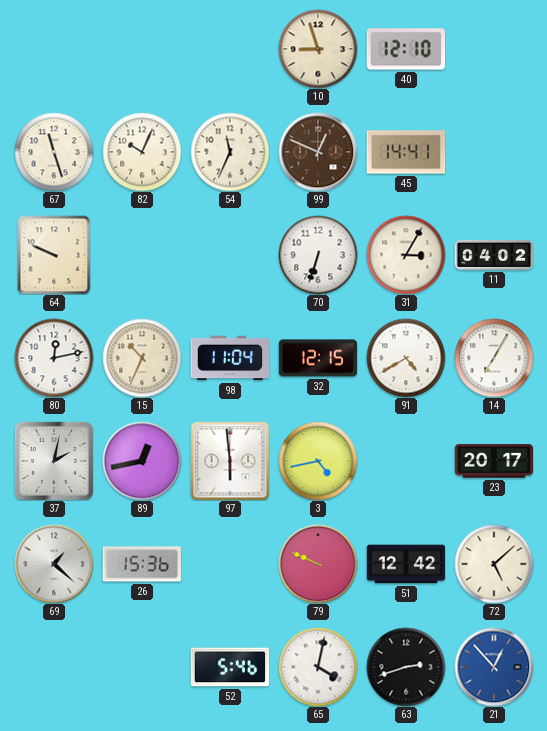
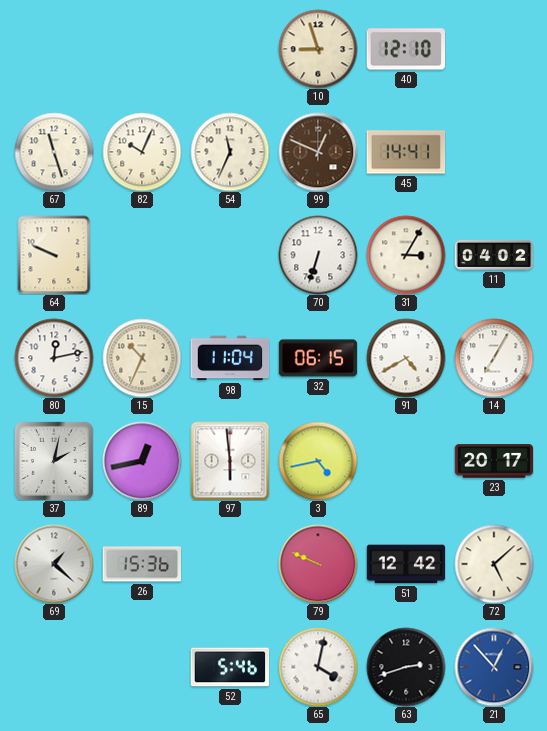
32: 12:15 -> 06:15 (318, 358)
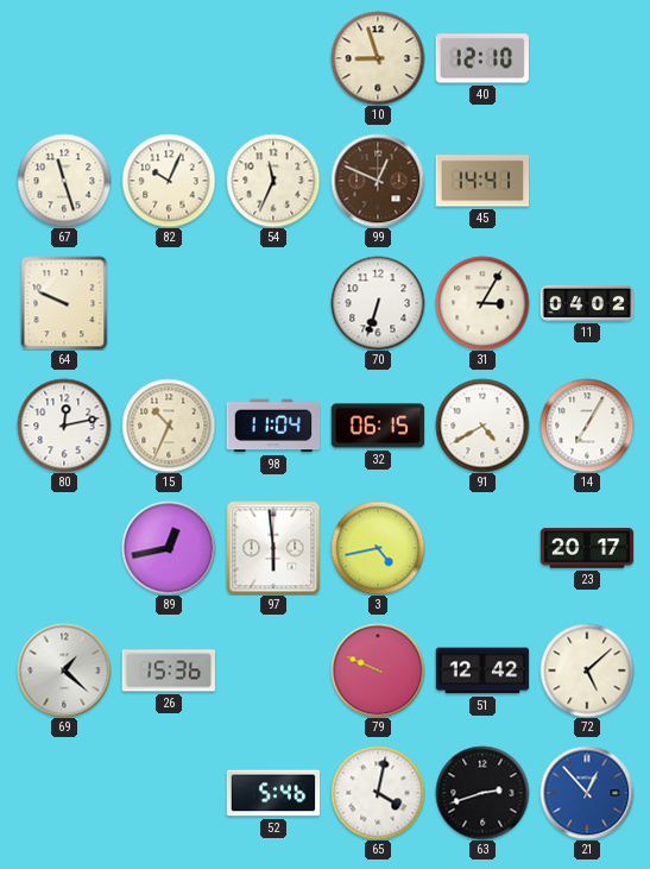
37: 2:02 -> none (54, 461)
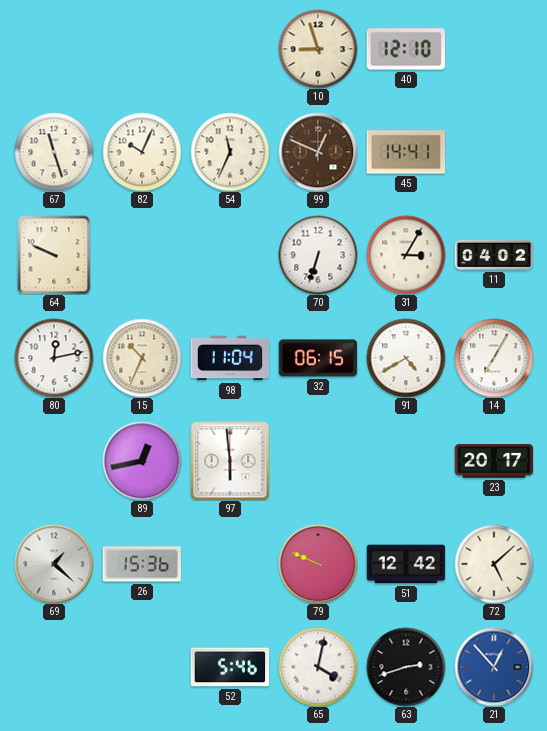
3: 4:43 -> none (378, 548)
